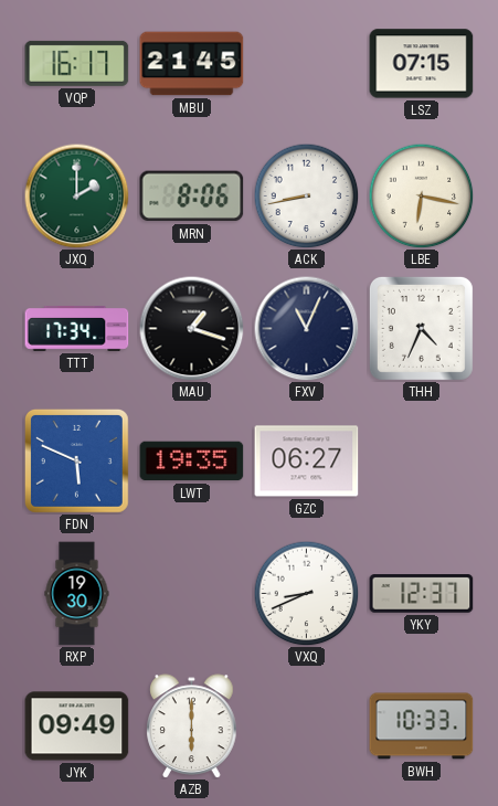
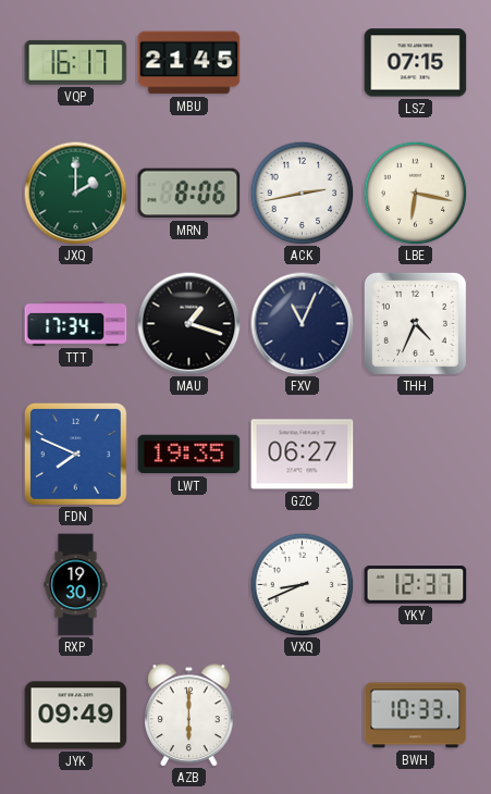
ACK: 8:43 -> 2:43 (302, 193)
FDN: 5:49 -> 7:49 (75, 454)
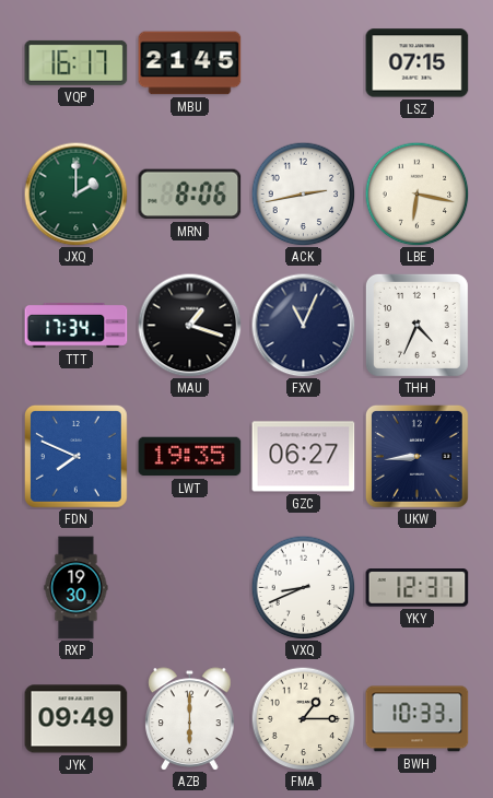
UKW: none -> 8:44 (416, 456)
FMA: none -> 1:15 (303, 718)
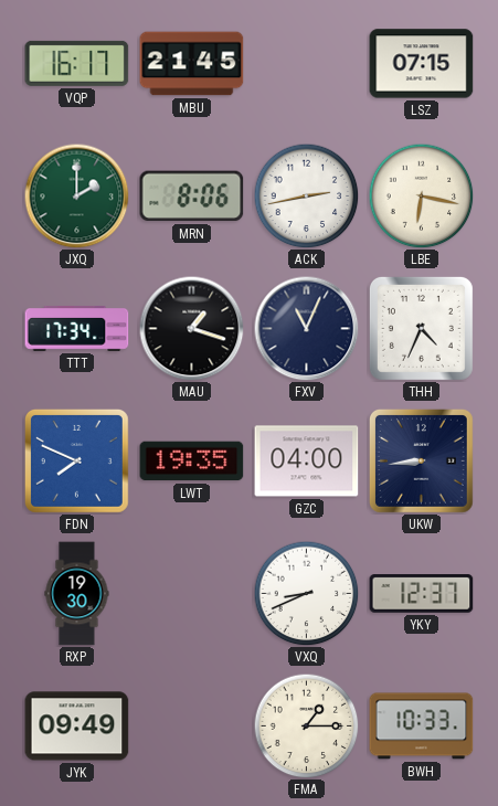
GZC: 06:27 -> 04:00 (307, 462)
AZB: 6:00 -> none (190, 719)
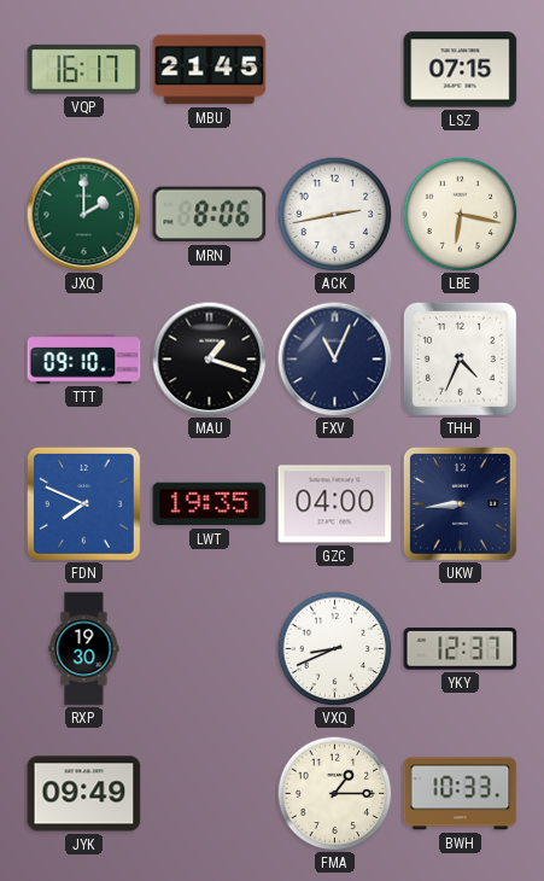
TTT: 17:34 -> 09:10 (84, 360)
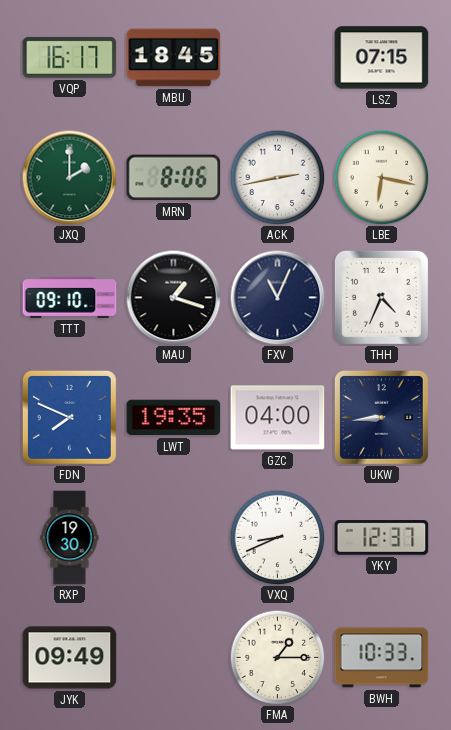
MBU: 21:45 -> 18:45 (174, 58)
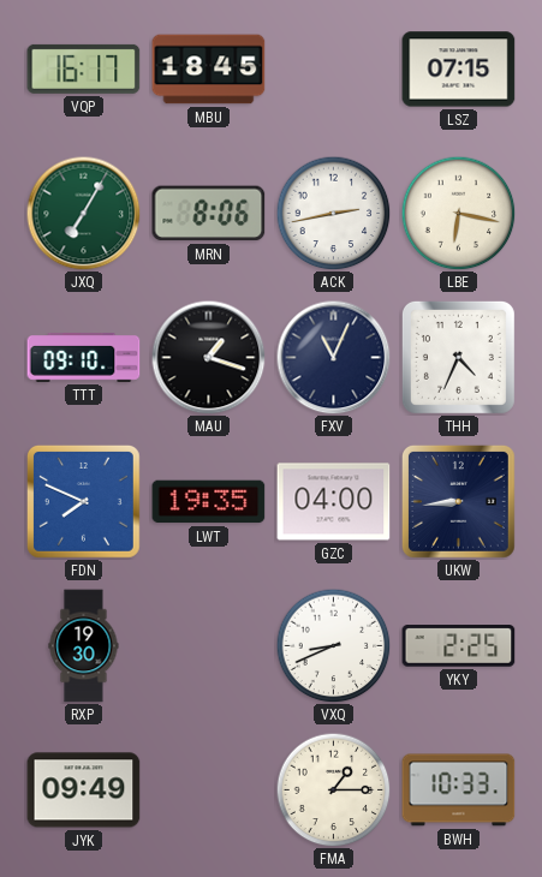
JXQ: 2:00 -> 7:05 (83, 213)
YKY: 12:37 -> 2:25 (459, 646)
